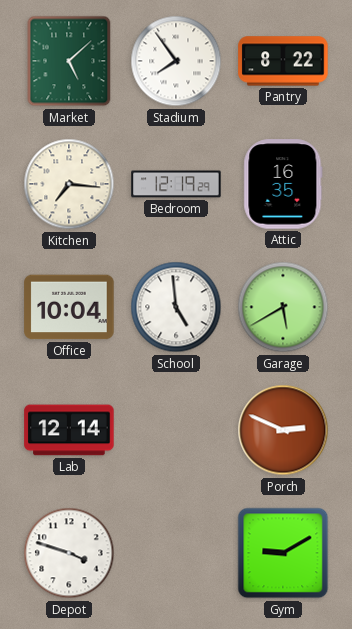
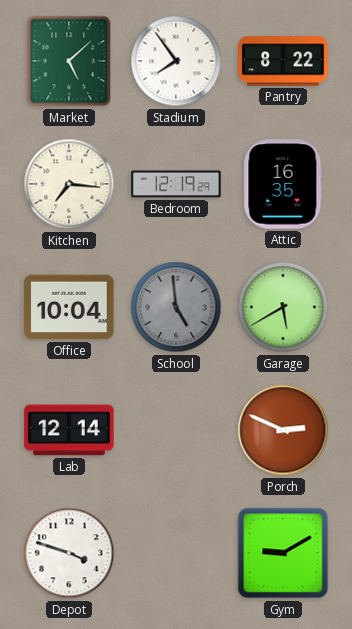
School dial: white -> grey (176, 307)
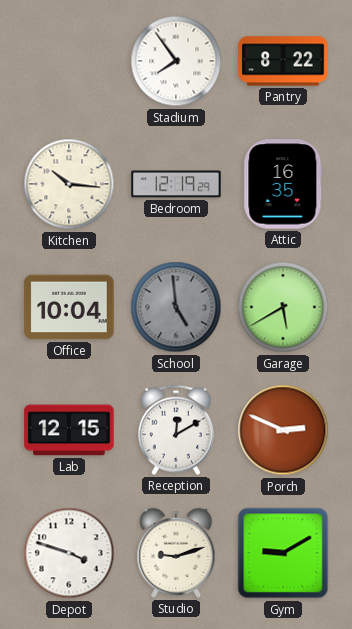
Market: 5:08 -> none (69, 61)
Kitchen: 7:16 -> 10:16 (69, 184)
Lab: 12:14 -> 12:15 (69, 430)
Reception: none -> 12:10 (176, 430)
Studio: none -> 9:12 (176, 553)
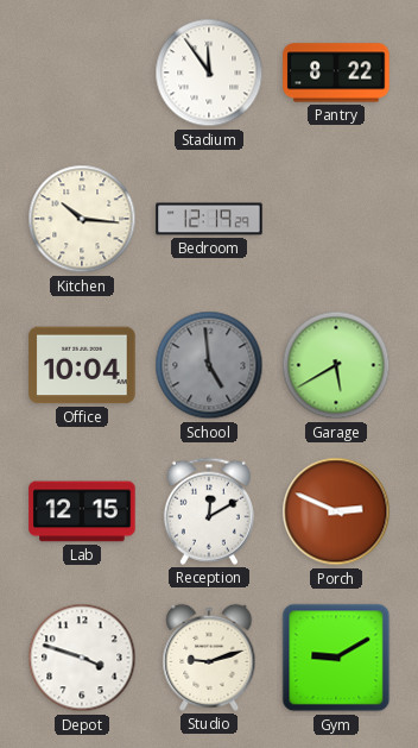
Stadium: 7:54 -> 11:54 (209, 73)
Attic: 16:35 -> none (283, 184)
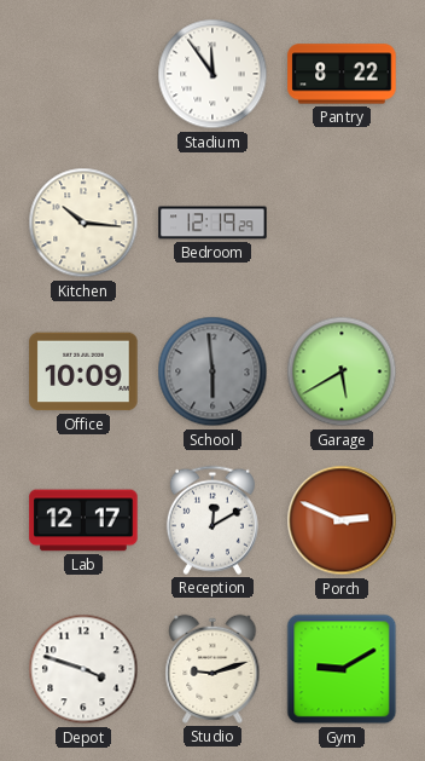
Office: 10:04 -> 10:09 (83, 371)
School: 4:59 -> 5:59 (212, 371)
Lab: 12:15 -> 12:17 (83, 520)
